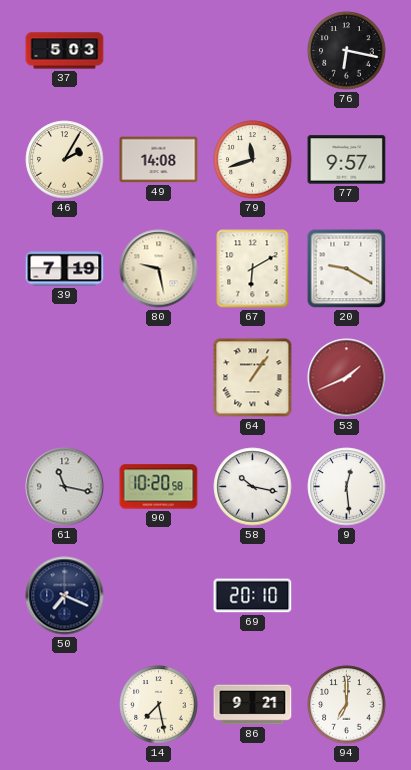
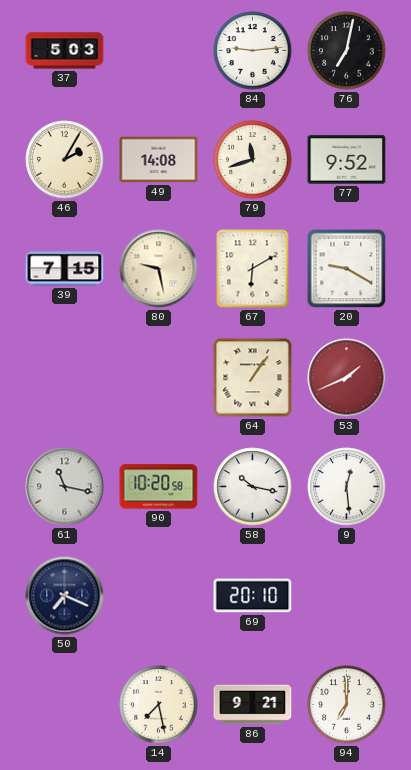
84: none -> 9:14 (253, 51)
76: 6:17 -> 7:02 (347, 51)
77: 9:57 -> 9:52 (347, 160)
39: 7:19 -> 7:15 (65, 269)
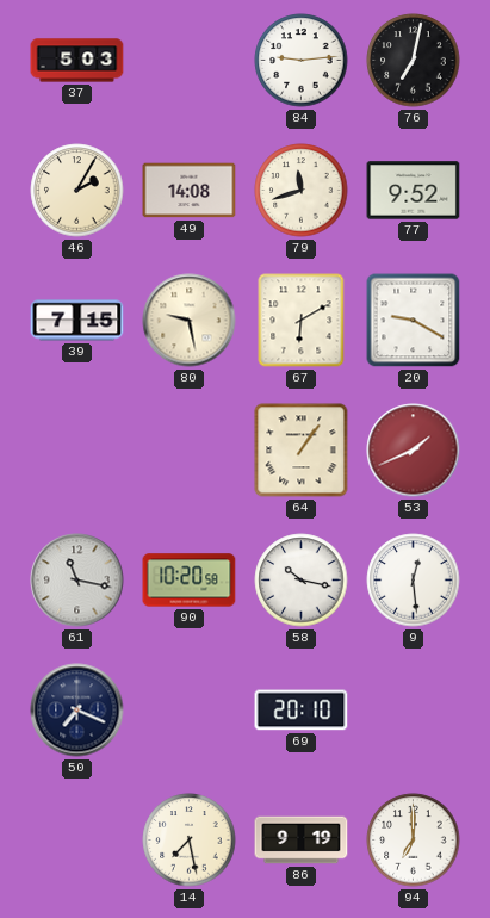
86: 9:21 -> 9:19 (302, 841)
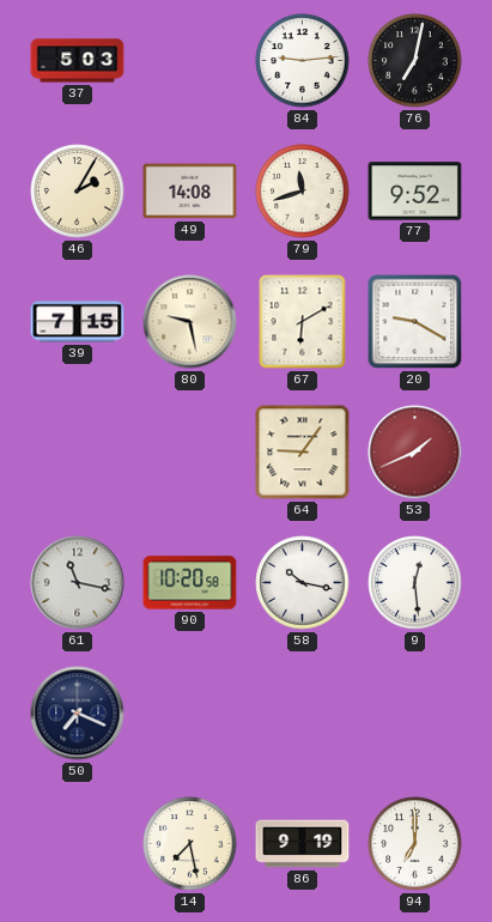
64: 1:06 -> 9:06 (303, 453)
69: 20:10 -> none (302, 711)
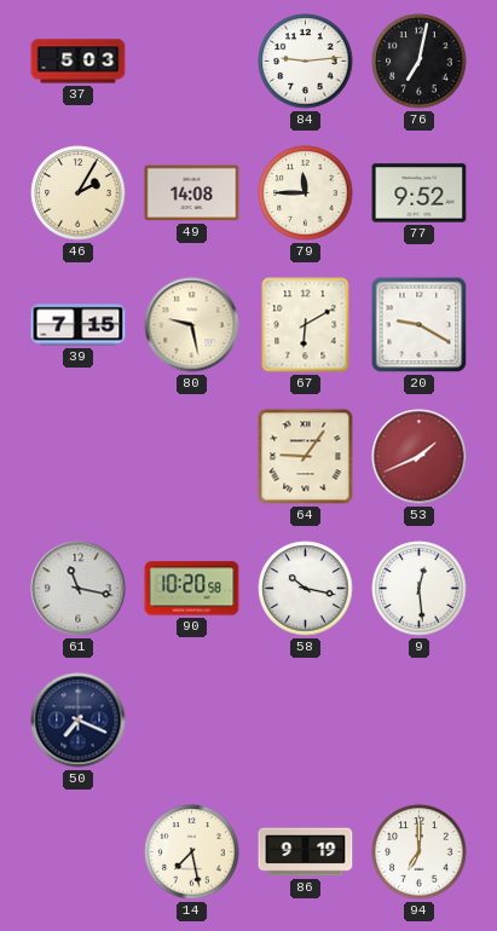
79: 11:42 -> 11:45 (306, 193)
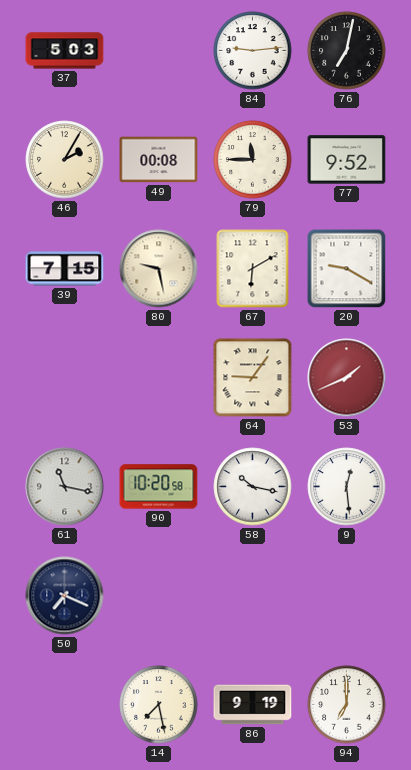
49: 14:08 -> 00:08 (159, 160)
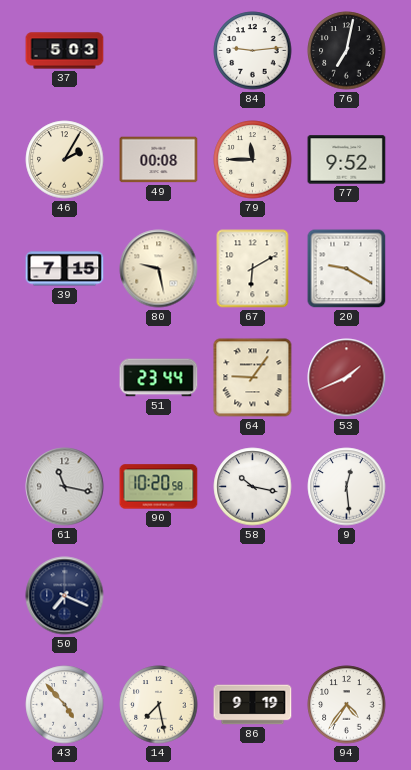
51: none -> 23:44 (159, 378)
43: none -> 4:53 (65, 705)
94: 7:00 -> 4:36 (347, 705)
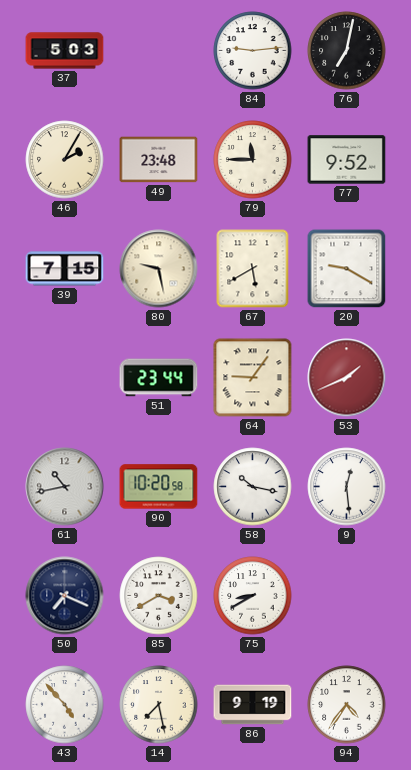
49: 00:08 -> 23:48 (159, 160)
67: 6:10 -> 5:40 (253, 269)
61: 11:17 -> 10:43 (65, 487)
85: none -> 3:40 (159, 596)
75: none -> 8:40 (253, 596)
